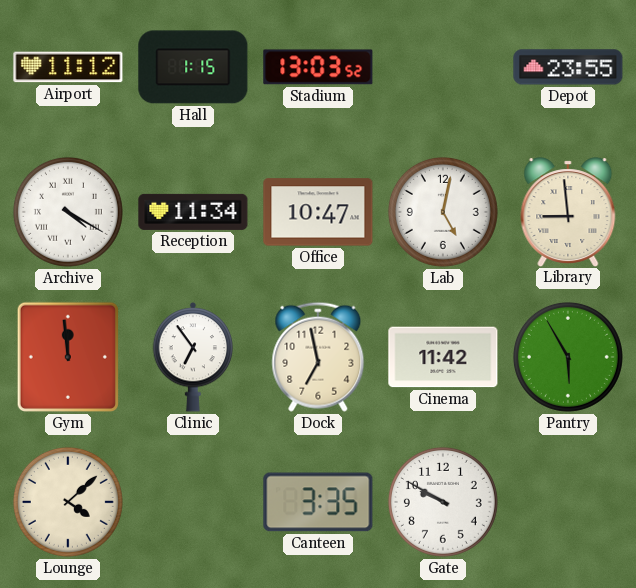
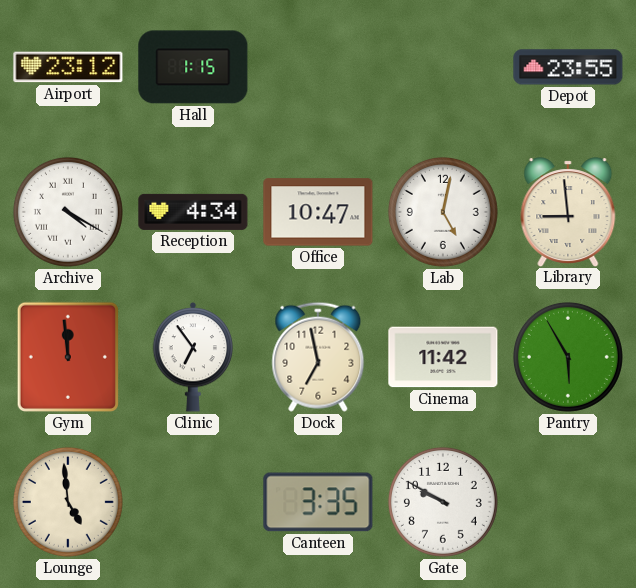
Airport: 11:12 -> 23:12 (68, 67)
Stadium: 13:03 -> none (318, 67)
Reception: 11:34 -> 4:34 (193, 212)
Lounge: 4:08 -> 4:59 (68, 502)
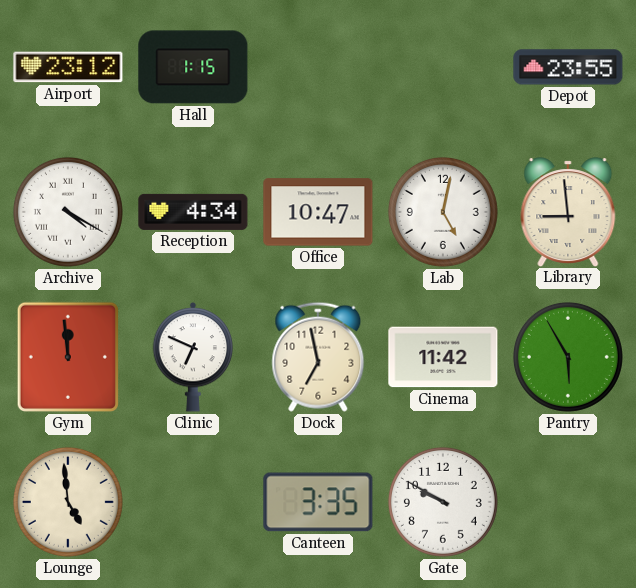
Clinic: 6:54 -> 6:49 (193, 357)
